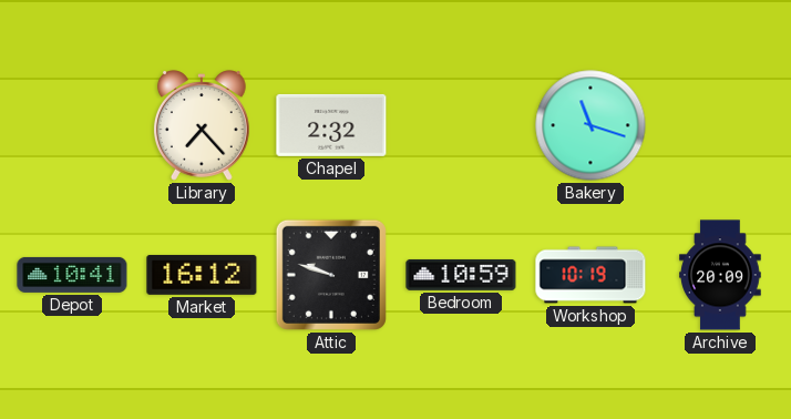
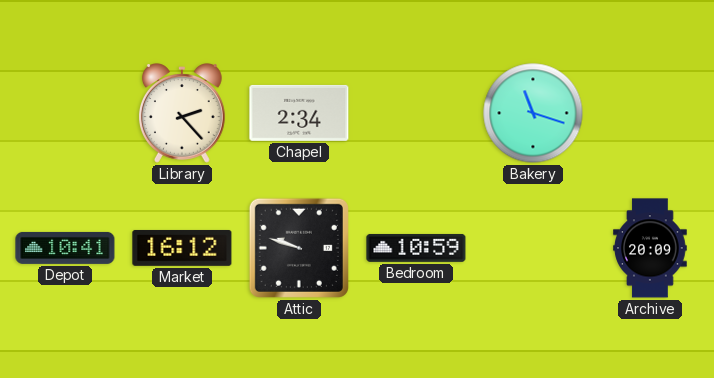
Library: 7:23 -> 2:23 (182, 113)
Chapel: 2:32 -> 2:34 (299, 113)
Workshop: 10:19 -> none (590, 275)
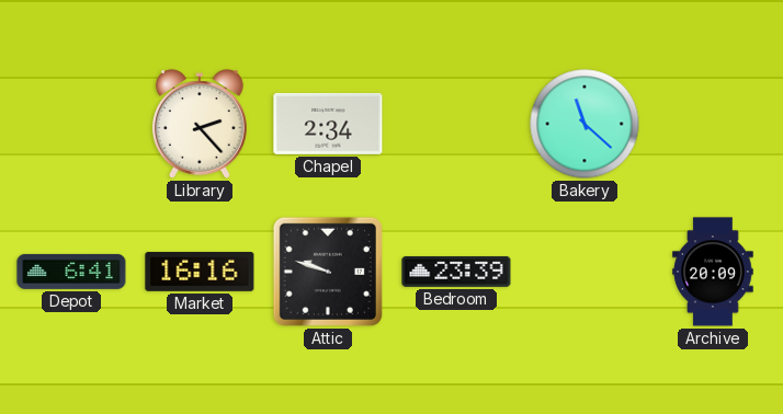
Bakery: 11:18 -> 11:22 (585, 124)
Depot: 10:41 -> 6:41 (71, 272)
Market: 16:12 -> 16:16 (200, 272)
Bedroom: 10:59 -> 23:39 (456, 272)
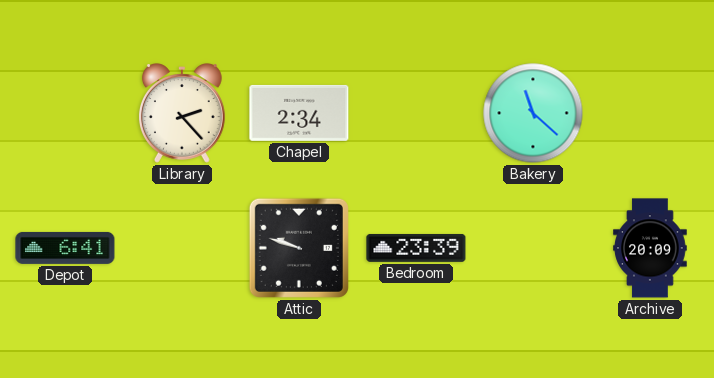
Market: 16:16 -> none (200, 272)
